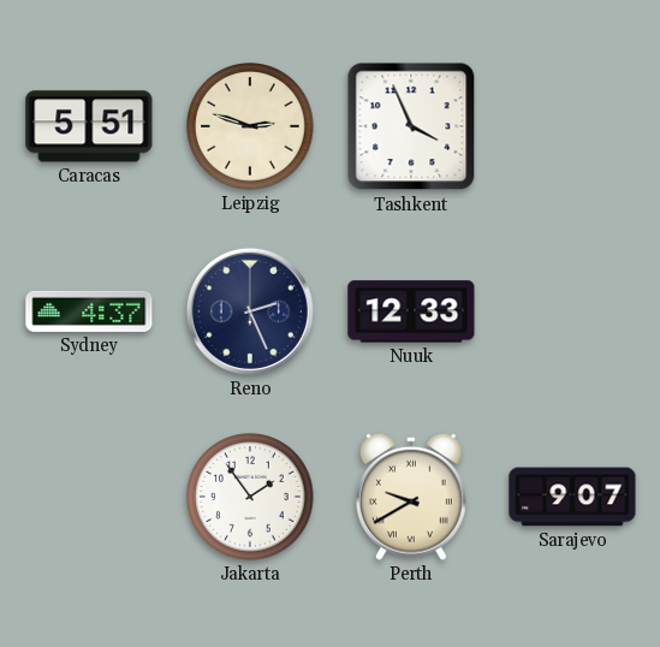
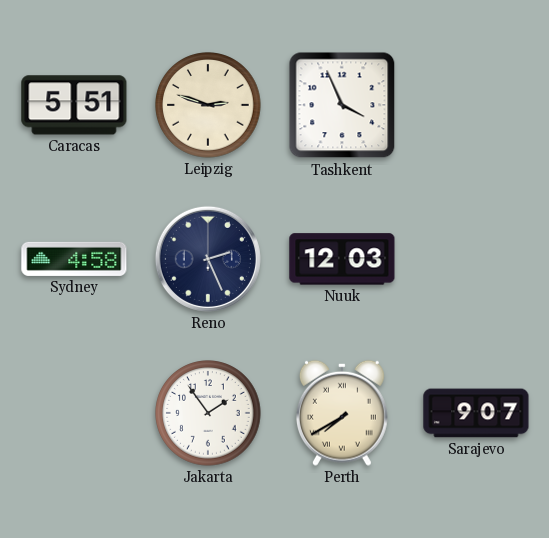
Sydney: 4:37 -> 4:58 (74, 259)
Nuuk: 12:33 -> 12:03 (342, 259)
Perth: 9:40 -> 7:40 (342, 413)
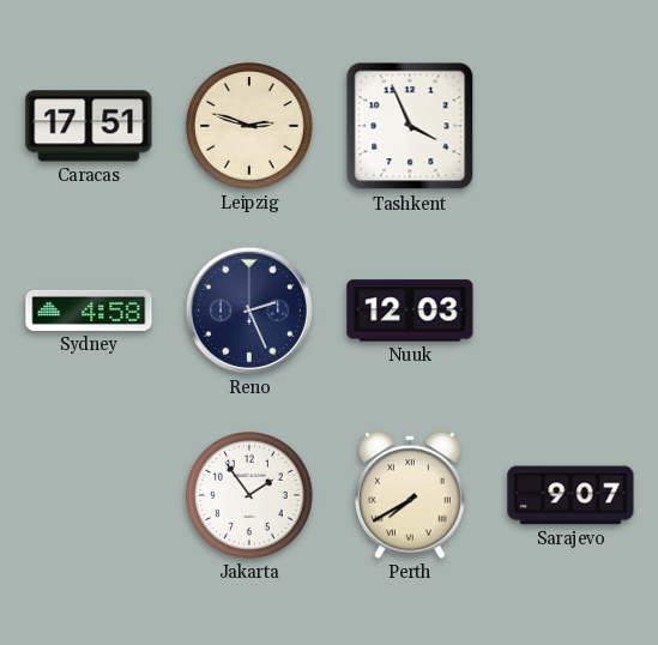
Caracas: 5:51 -> 17:51 (89, 126)
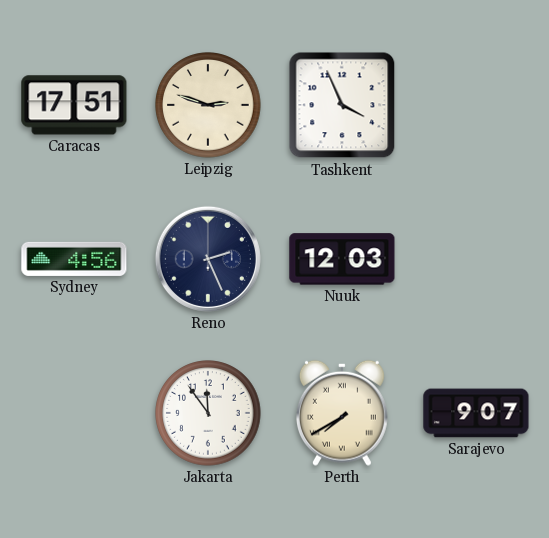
Sydney: 4:58 -> 4:56 (74, 259)
Jakarta: 1:54 -> 11:54 (208, 413)
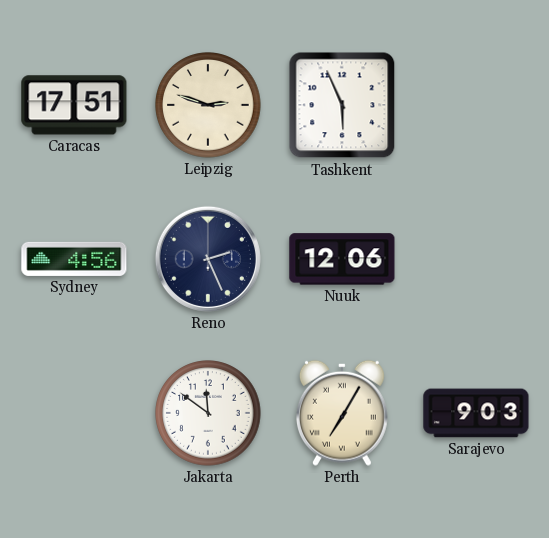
Tashkent: 3:56 -> 5:56 (342, 105)
Nuuk: 12:03 -> 12:06 (342, 259)
Jakarta: 11:54 -> 11:51 (208, 413)
Perth: 7:40 -> 7:05 (342, 413)
Sarajevo: 9:07 -> 9:03 (476, 413)
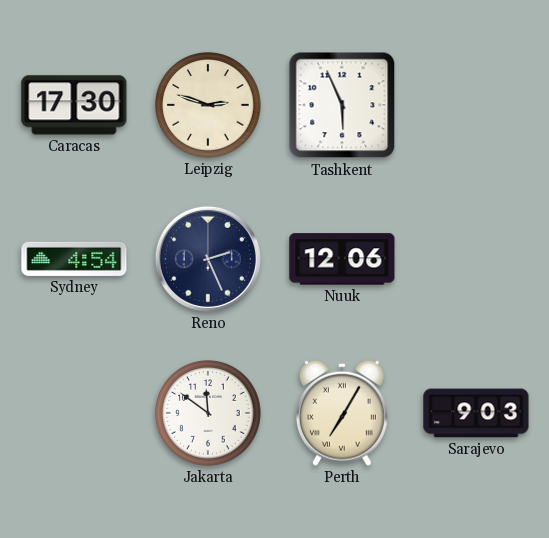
Caracas: 17:51 -> 17:30 (74, 105)
Sydney: 4:56 -> 4:54 (74, 259)
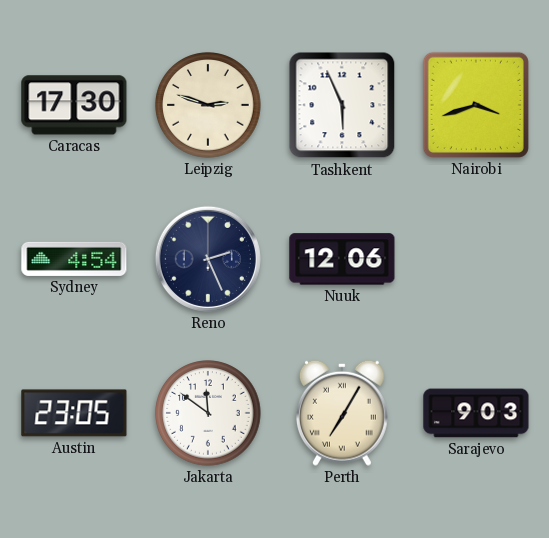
Nairobi: none -> 3:42 (476, 105)
Austin: none -> 23:05 (74, 413)
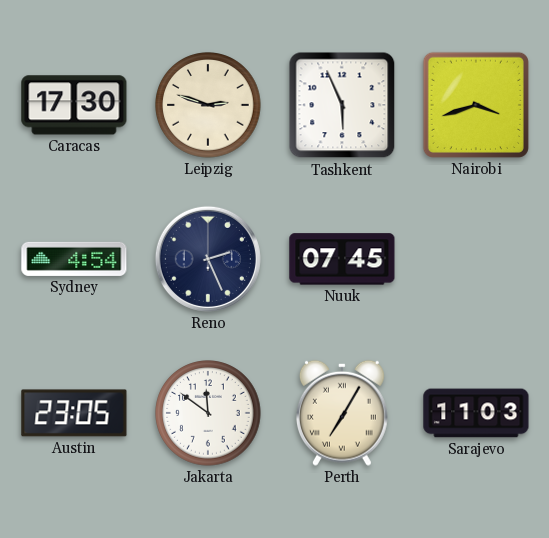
Nuuk: 12:06 -> 07:45 (342, 259)
Sarajevo: 9:03 -> 11:03 (476, 413)
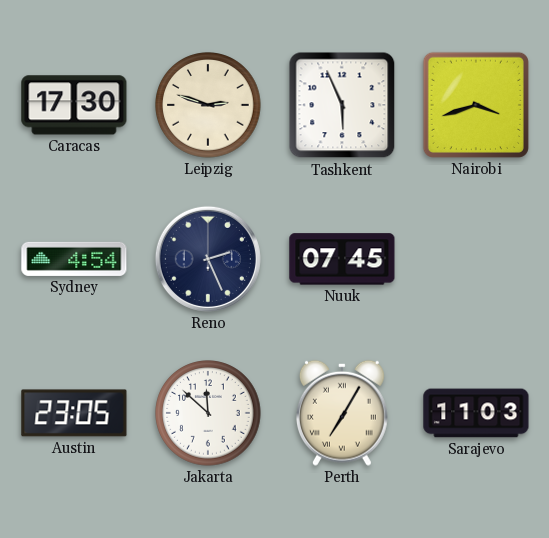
Jakarta: 11:51 -> 11:52 (208, 413)
